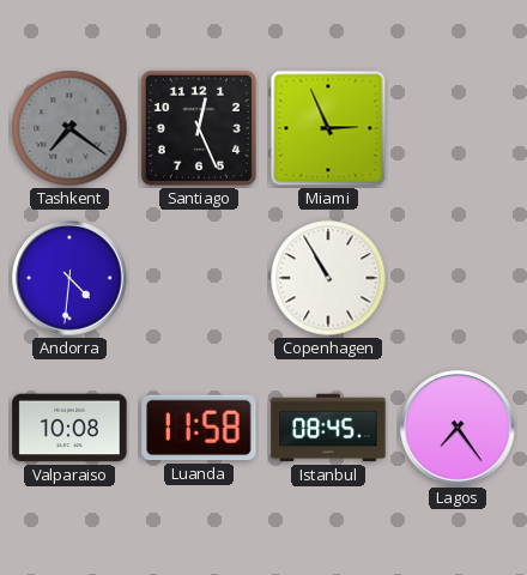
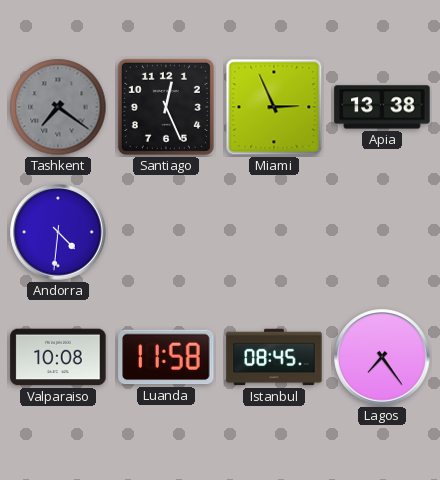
Apia: none -> 13:38 (382, 107)
Copenhagen: 10:55 -> none (328, 278)
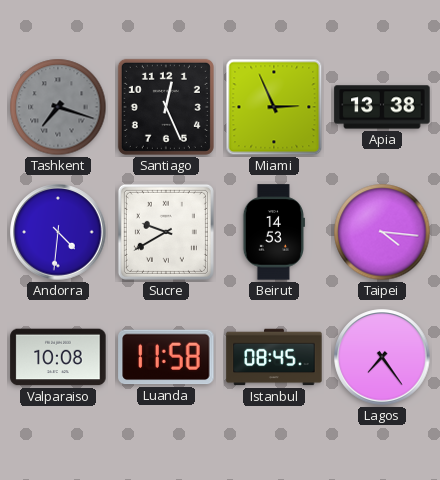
Tashkent: 7:21 -> 7:18 (58, 107)
Sucre: none -> 9:40 (166, 232)
Beirut: none -> 14:53 (274, 232)
Taipei: none -> 4:16 (382, 232)
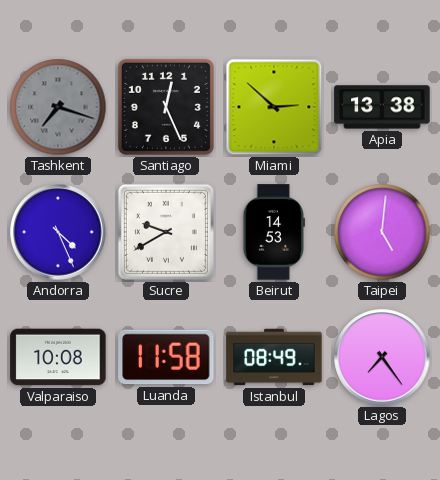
Miami: 2:56 -> 2:52 (274, 107)
Andorra: 4:31 -> 4:26 (58, 232)
Taipei: 4:16 -> 5:01 (382, 232)
Istanbul: 08:45 -> 08:49 (274, 357)
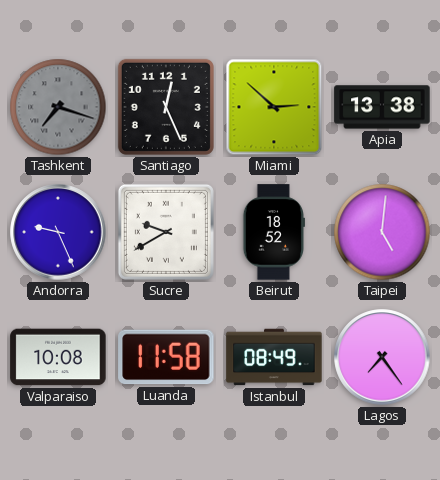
Andorra: 4:26 -> 9:26 (58, 232)
Beirut: 14:53 -> 18:52 (274, 232)
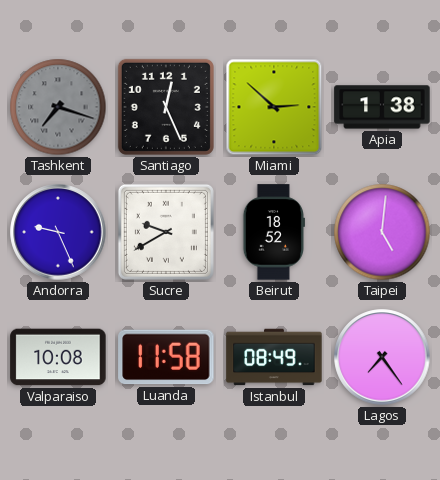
Apia: 13:38 -> 1:38 (382, 107)
